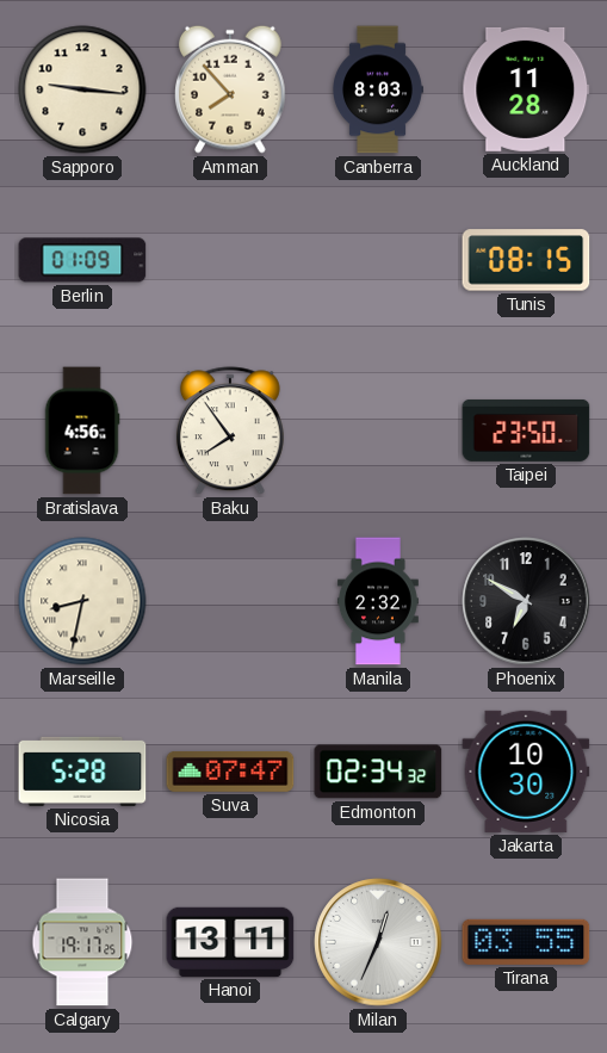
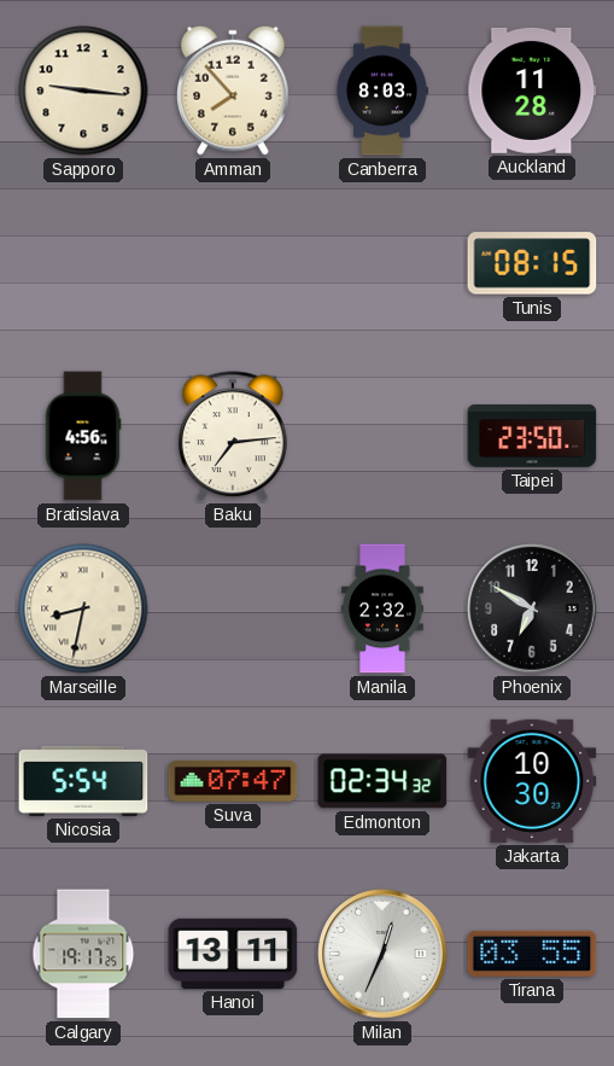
Berlin: 01:09 -> none (82, 260)
Baku: 7:54 -> 7:14 (233, 437)
Nicosia: 5:28 -> 5:54 (83, 781)
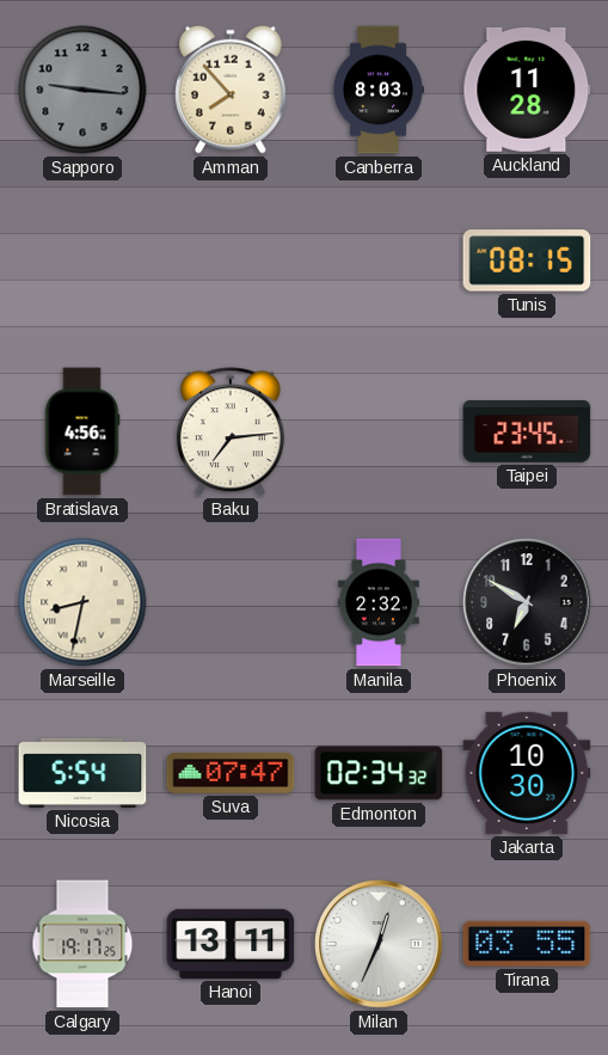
Sapporo dial: cream -> grey (82, 90)
Taipei: 23:50 -> 23:45 (527, 431)
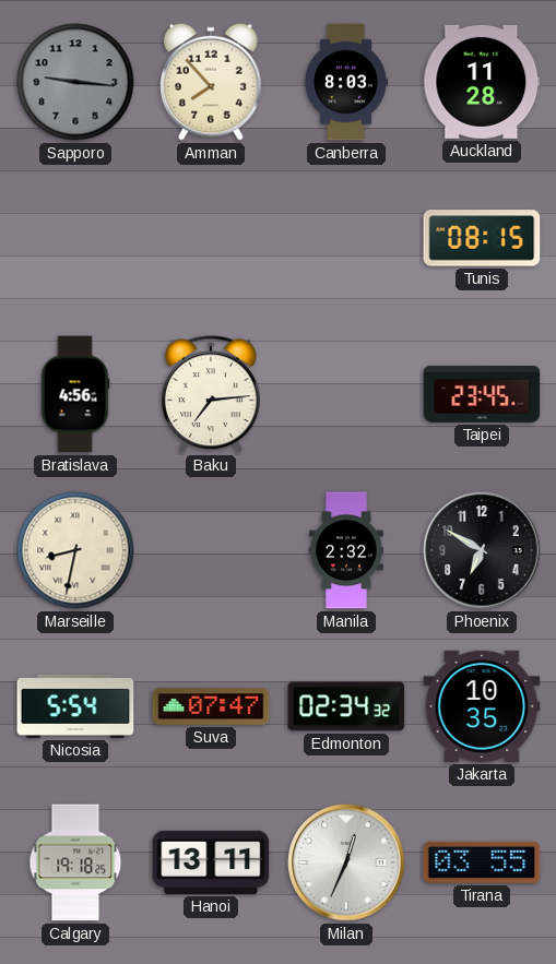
Jakarta: 10:30 -> 10:35 (482, 706)
Calgary: 19:17 -> 19:18 (75, 862)
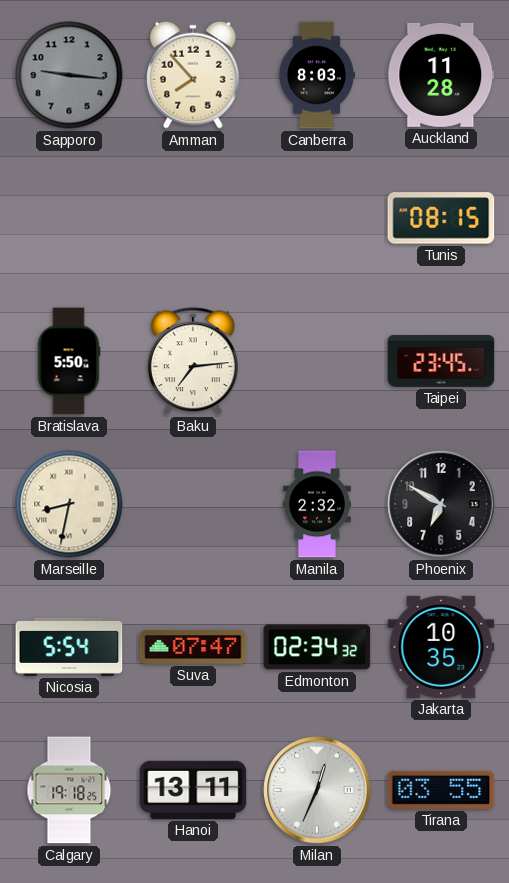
Bratislava: 4:56 -> 5:50 (69, 361)
